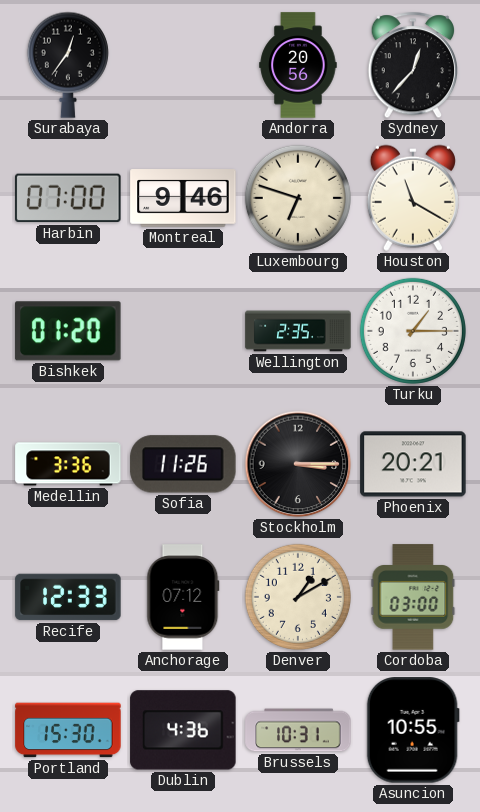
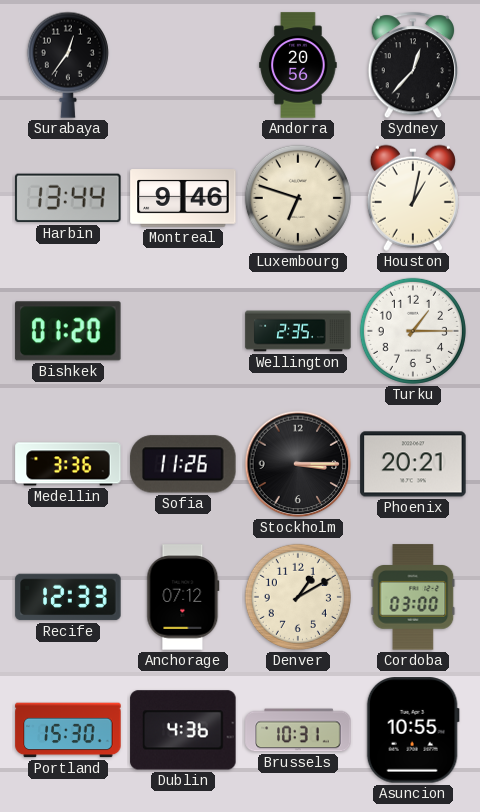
Harbin: 07:00 -> 13:44 (68, 198)
Houston: 11:20 -> 1:02 (413, 198)
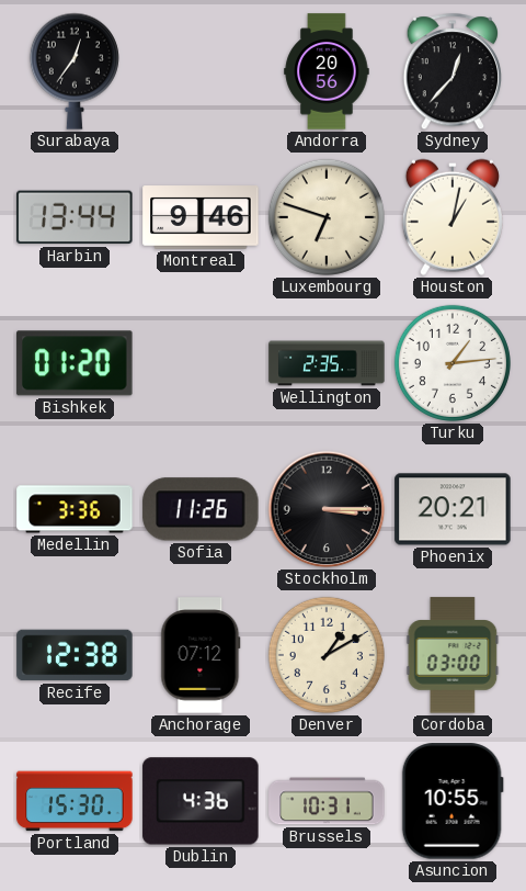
Turku: 1:15 -> 1:14 (453, 363)
Recife: 12:33 -> 12:38 (75, 655)
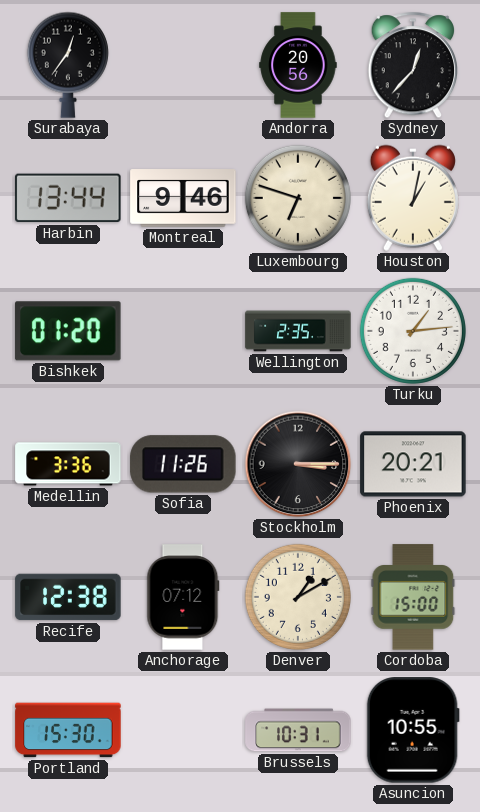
Cordoba: 03:00 -> 15:00 (413, 597)
Dublin: 4:36 -> none (201, 801)
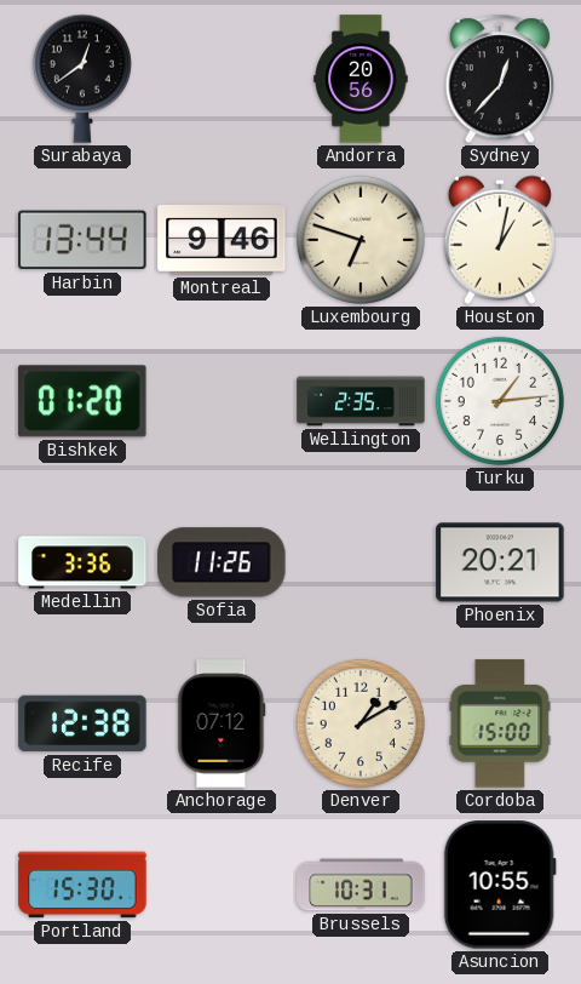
Surabaya: 12:36 -> 12:39 (82, 79)
Stockholm: 3:15 -> none (298, 464)
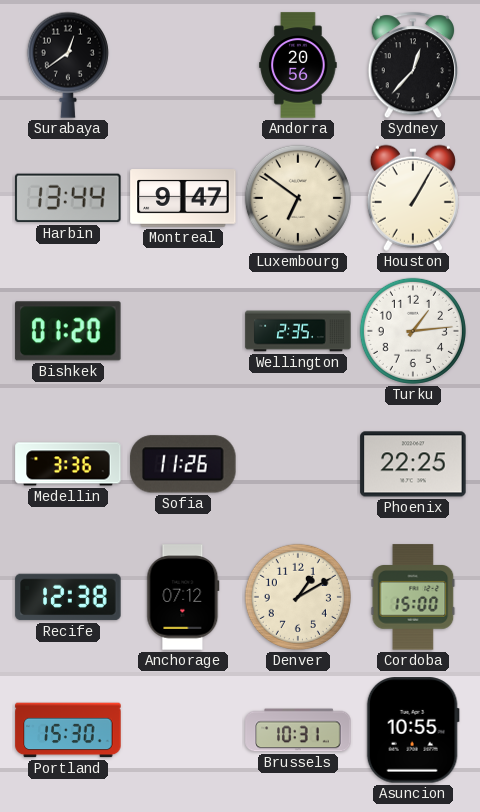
Montreal: 9:46 -> 9:47 (183, 198)
Luxembourg: 6:48 -> 6:51 (298, 198)
Houston: 1:02 -> 1:05 (413, 198)
Phoenix: 20:21 -> 22:25 (413, 464)
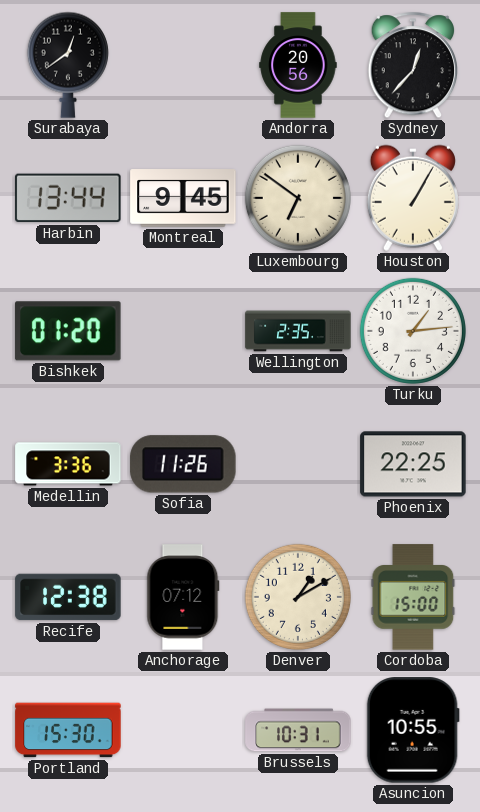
Montreal: 9:47 -> 9:45 (183, 198)
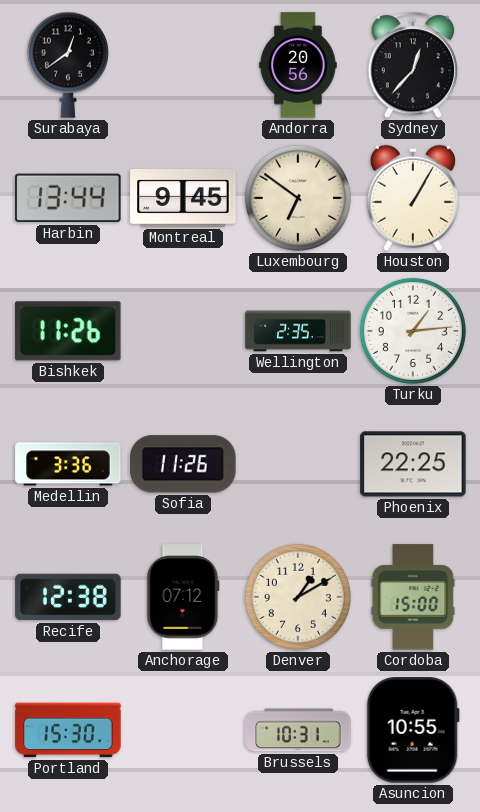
Bishkek: 01:20 -> 11:26 (68, 331)
